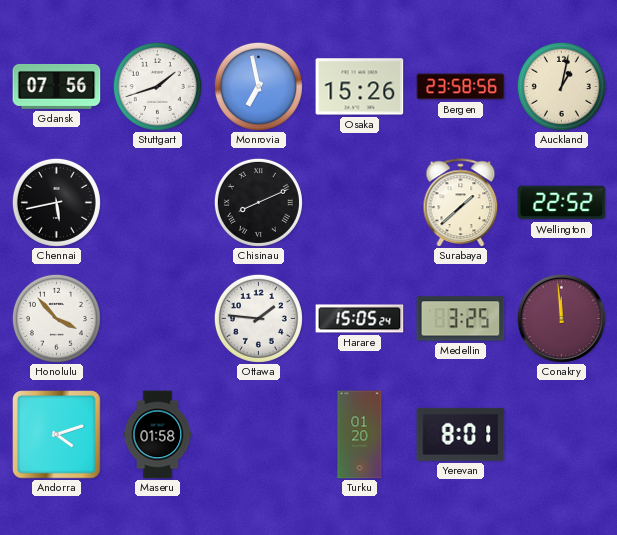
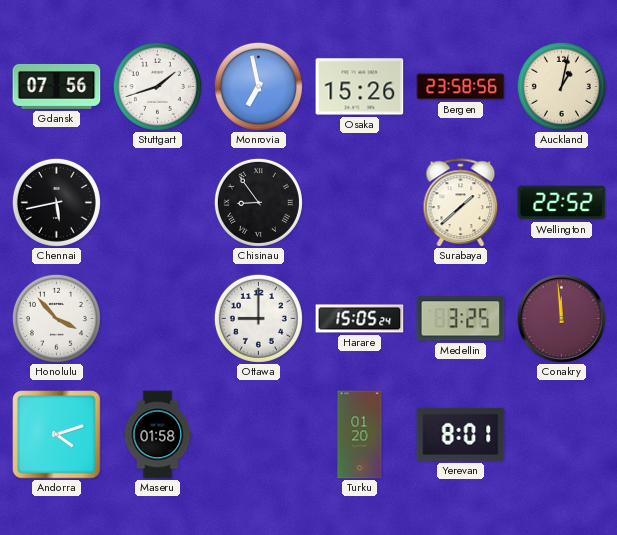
Chisinau: 8:11 -> 8:54 (258, 202)
Ottawa: 1:46 -> 9:00 (258, 318)
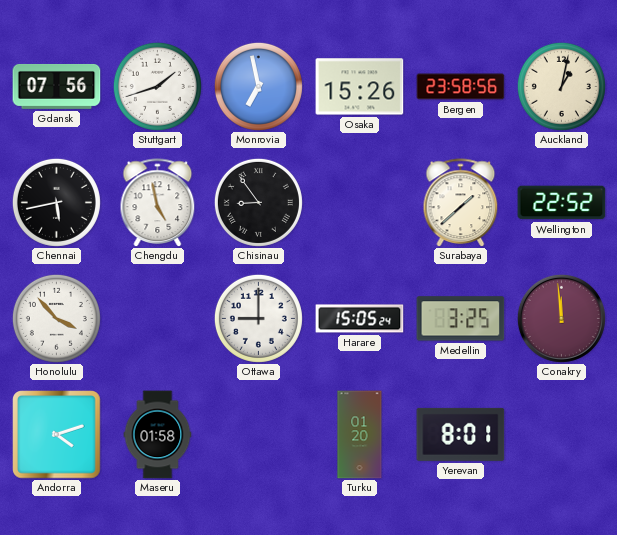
Chengdu: none -> 4:58 (158, 203)
